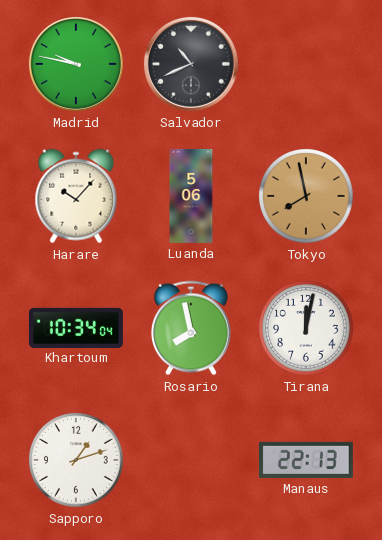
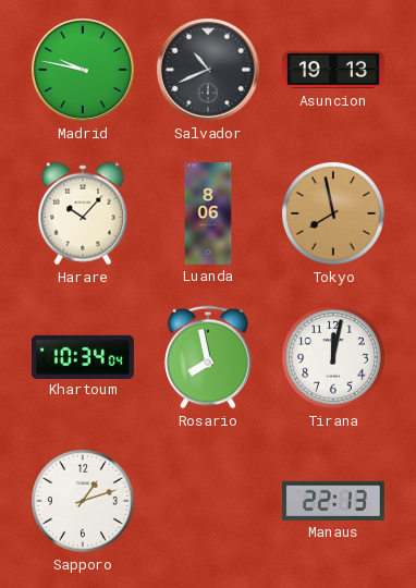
Asuncion: none -> 19:13 (333, 70)
Luanda: 5:06 -> 8:06 (208, 213)
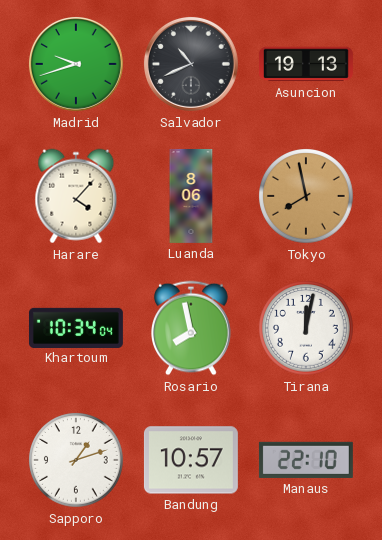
Madrid: 9:47 -> 9:42 (76, 64)
Harare: 10:07 -> 4:07 (76, 196)
Bandung: none -> 10:57 (191, 460)
Manaus: 22:13 -> 22:10 (306, 460)
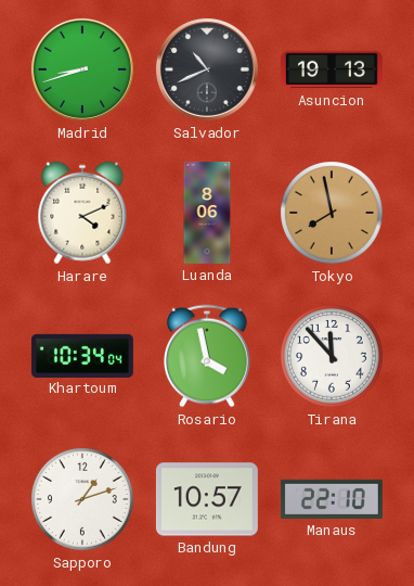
Madrid: 9:42 -> 8:42 (82, 69)
Harare: 4:07 -> 4:11 (82, 213)
Rosario: 7:58 -> 3:58 (208, 356)
Tirana: 12:02 -> 11:53 (332, 356)
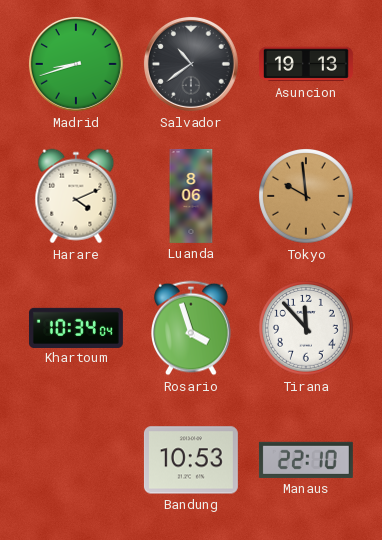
Salvador: 10:41 -> 10:39 (191, 64)
Tokyo: 7:58 -> 9:59 (306, 196)
Rosario: 3:58 -> 3:57 (192, 328)
Sapporo: 1:12 -> none (82, 499)
Bandung: 10:57 -> 10:53 (191, 460)
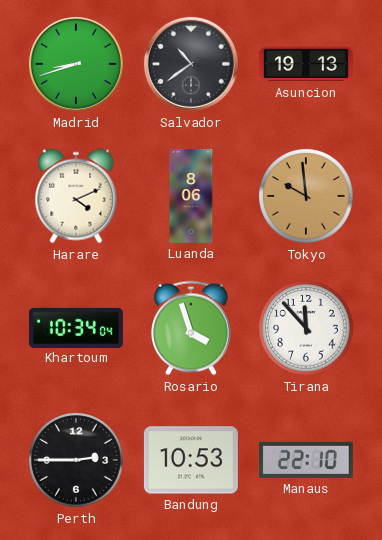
Perth: none -> 2:45 (76, 460)
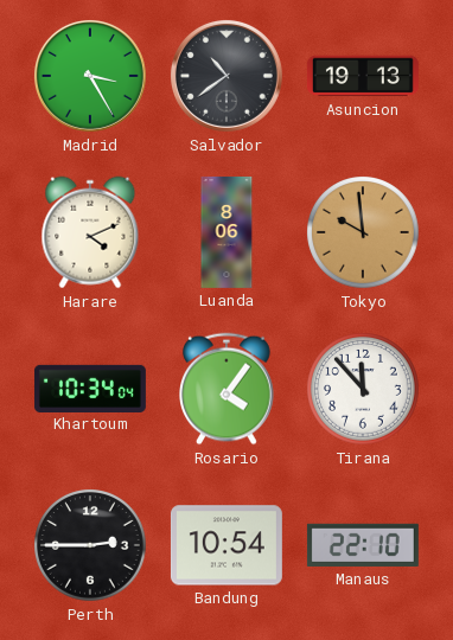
Madrid: 8:42 -> 3:25 (90, 76)
Rosario: 3:57 -> 4:06 (228, 389)
Bandung: 10:53 -> 10:54 (226, 545)
